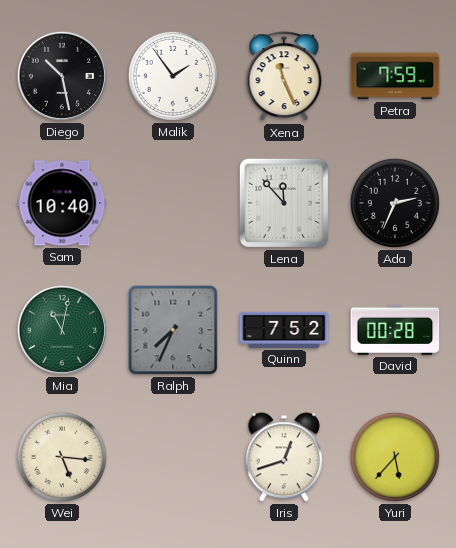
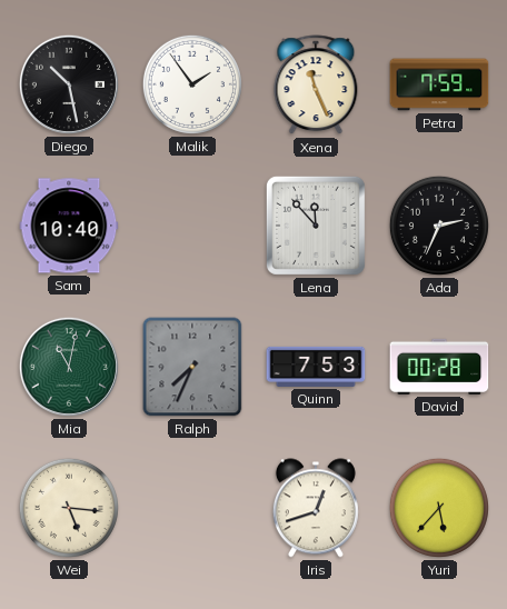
Quinn: 7:52 -> 7:53 (316, 367)
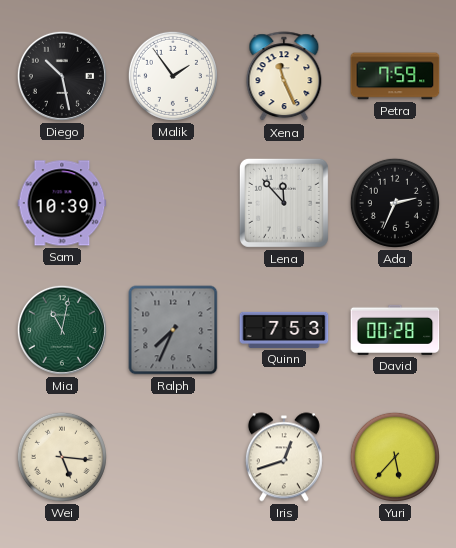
Sam: 10:40 -> 10:39 (62, 203)
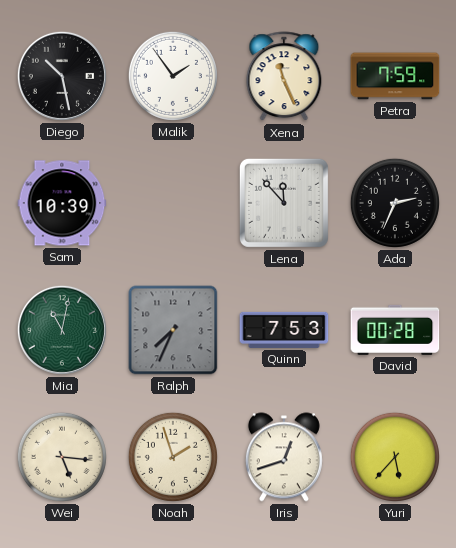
Noah: none -> 1:57 (173, 457)
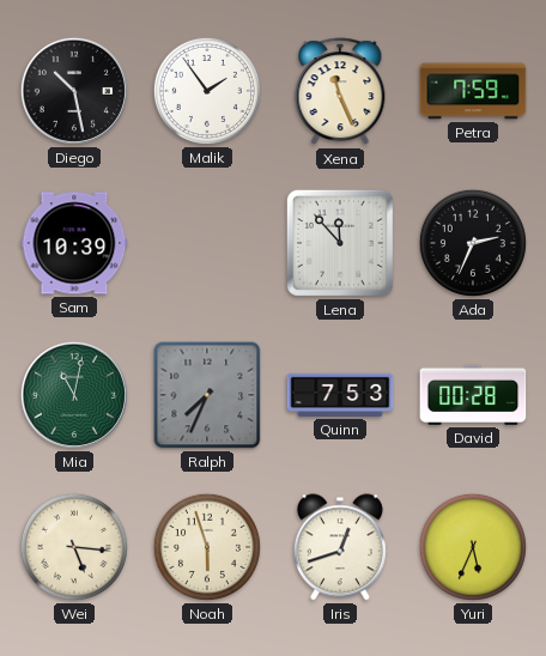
Noah: 1:57 -> 5:57 (207, 547)
Yuri: 5:37 -> 5:34 (473, 547)
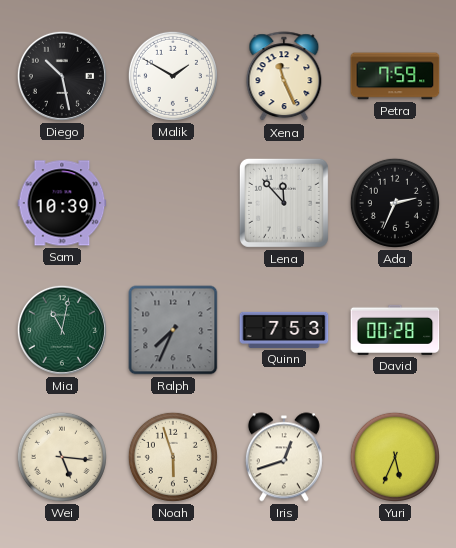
Malik: 1:54 -> 1:50 (173, 76)
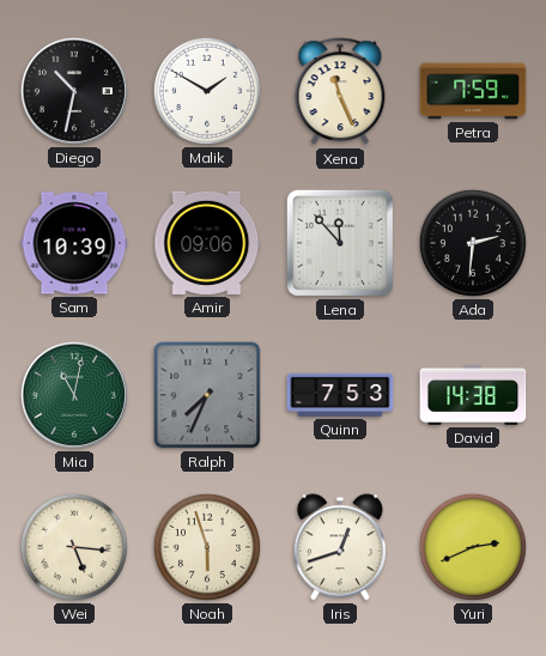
Diego: 10:28 -> 10:32 (74, 91)
Amir: none -> 09:06 (207, 243)
Ada: 2:34 -> 2:31 (473, 243)
David: 00:28 -> 14:38 (473, 395)
Yuri: 5:34 -> 2:41 (473, 547)
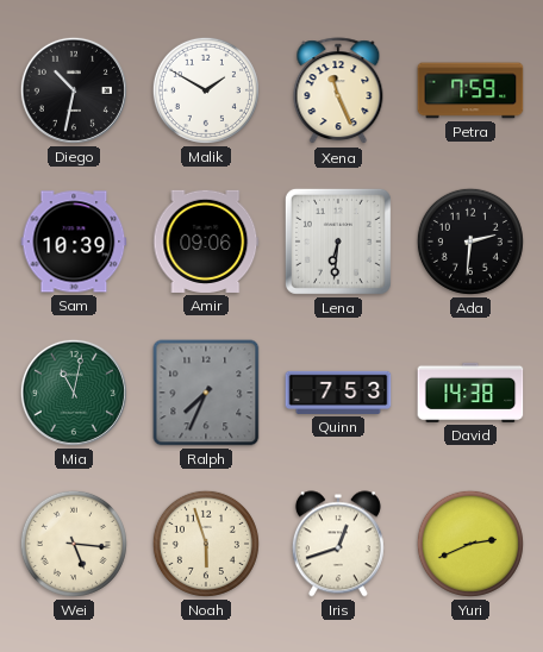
Lena: 11:53 -> 6:31 (338, 242)
